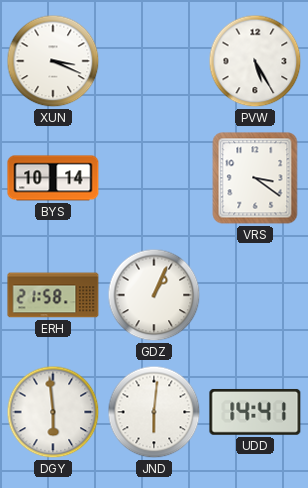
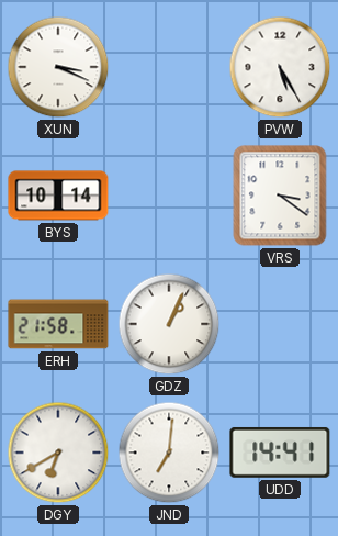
DGY: 5:59 -> 6:40 (58, 453)
JND: 6:01 -> 7:01 (169, 453)
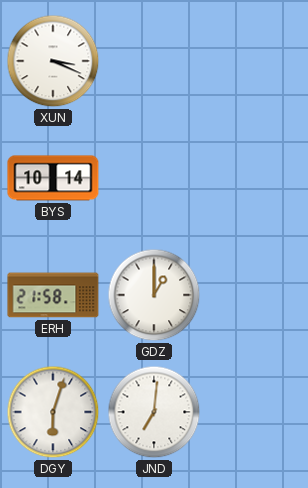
PVW: 5:25 -> none (280, 67)
VRS: 3:21 -> none (280, 196)
GDZ: 1:04 -> 1:00 (154, 295)
DGY: 6:40 -> 6:03 (53, 412)
UDD: 14:41 -> none (280, 453)
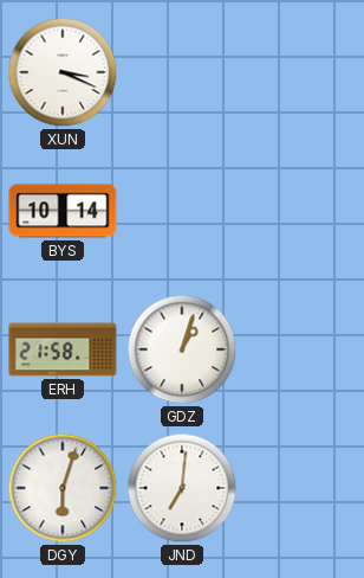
GDZ: 1:00 -> 1:03 (182, 349)
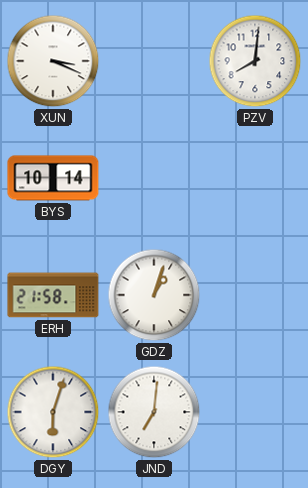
PZV: none -> 8:01 (255, 61)
